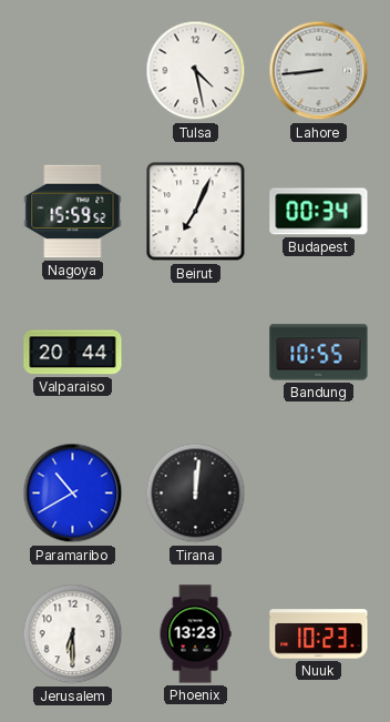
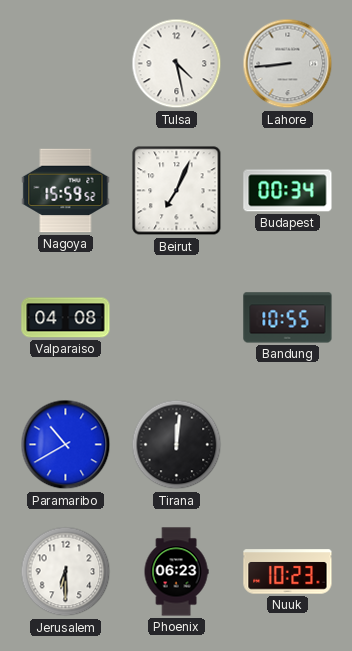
Valparaiso: 20:44 -> 04:08 (66, 318)
Phoenix: 13:23 -> 06:23 (176, 572)
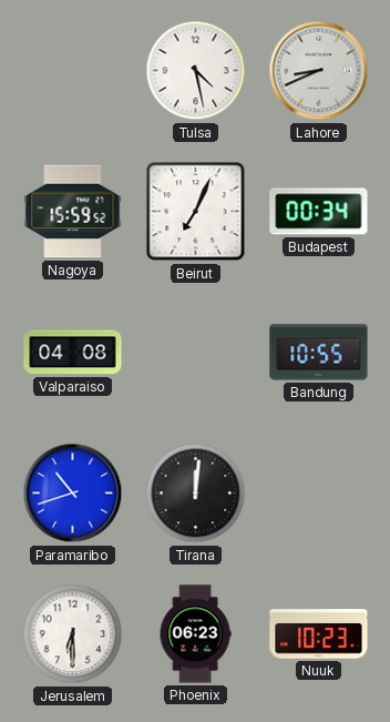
Lahore: 8:44 -> 8:41 (319, 71)
Paramaribo: 10:40 -> 10:42 (73, 494)
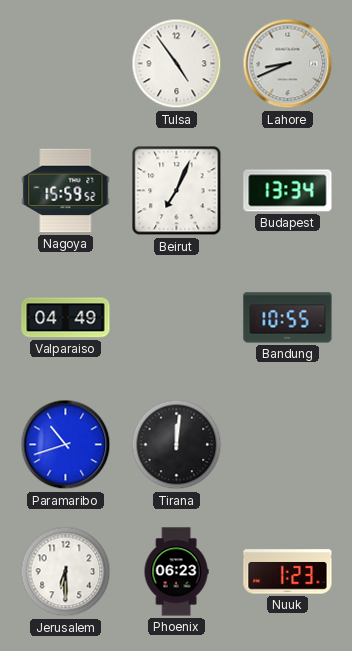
Tulsa: 4:28 -> 4:54 (177, 64)
Budapest: 00:34 -> 13:34 (288, 191)
Valparaiso: 04:08 -> 04:49 (66, 318)
Nuuk: 10:23 -> 1:23 (288, 572)
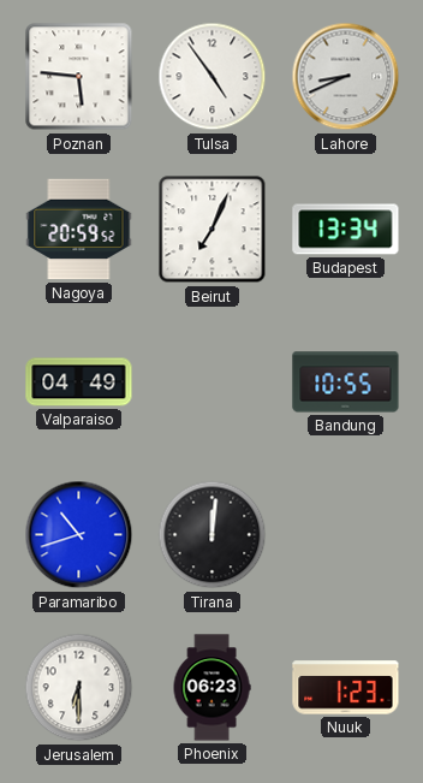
Poznan: none -> 5:46 (79, 77)
Nagoya: 15:59 -> 20:59 (79, 230)
